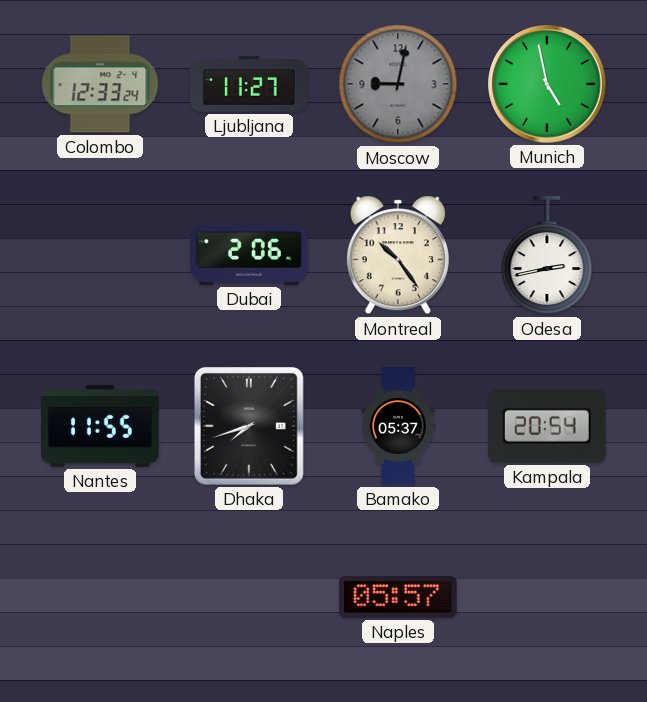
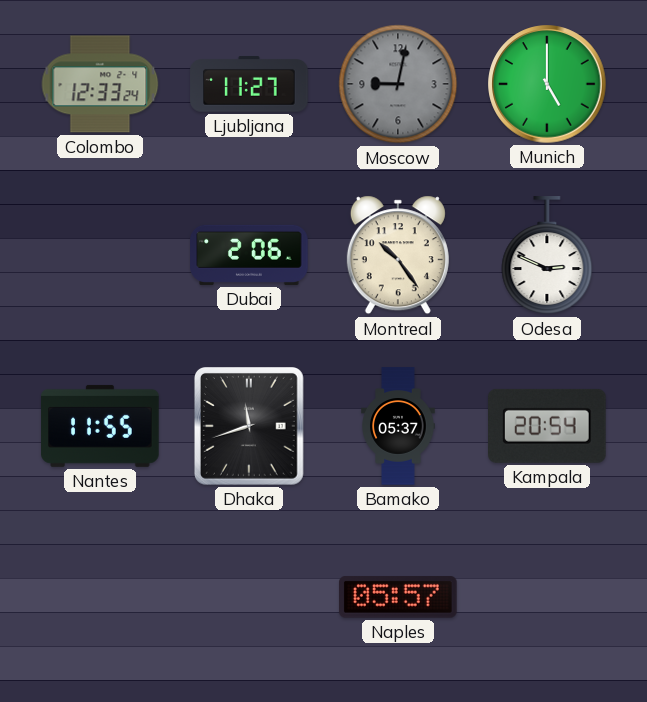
Munich: 4:58 -> 5:00 (547, 84)
Odesa: 2:43 -> 2:49 (547, 256)
Dhaka: 7:42 -> 11:42 (249, 427)
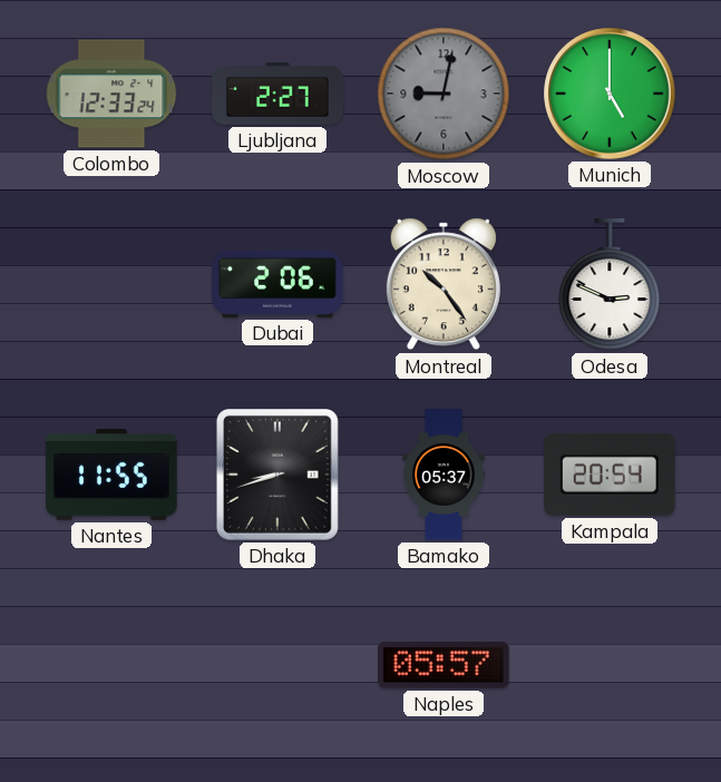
Ljubljana: 11:27 -> 2:27 (277, 94)
Dhaka: 11:42 -> 8:42 (277, 476)
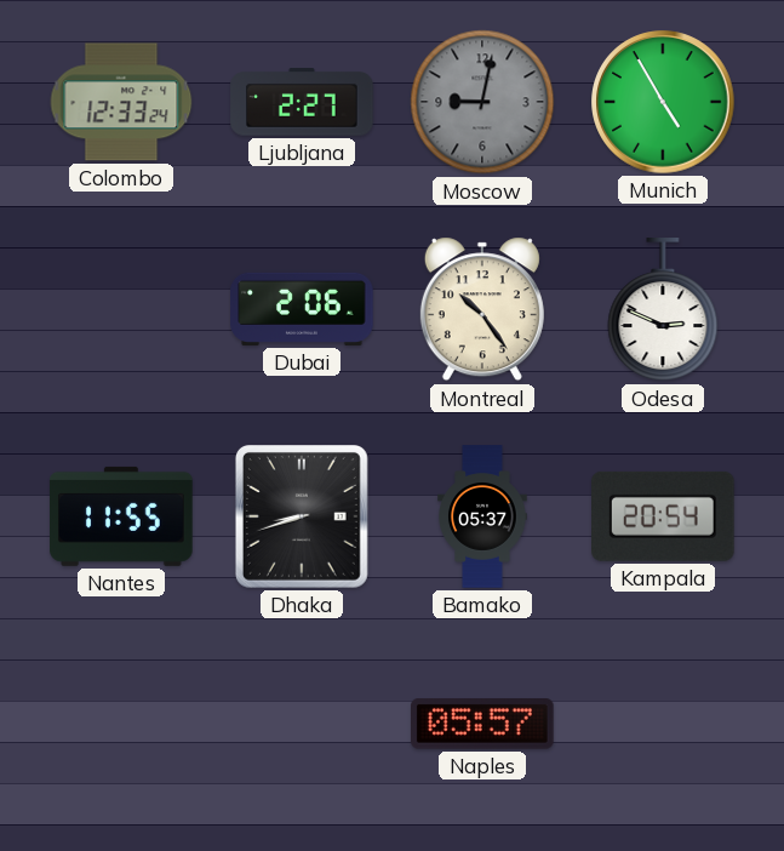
Munich: 5:00 -> 4:55 (663, 102)
